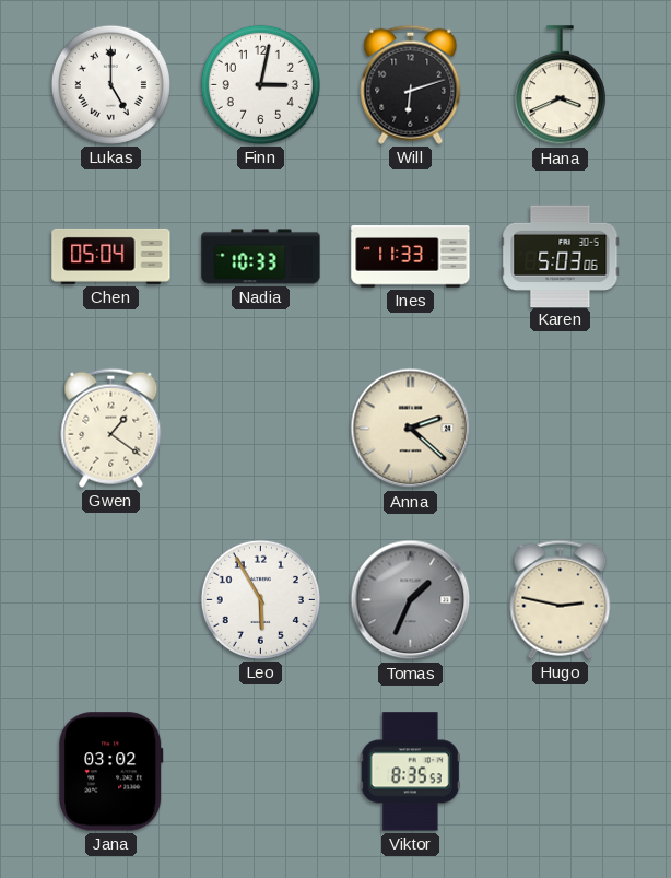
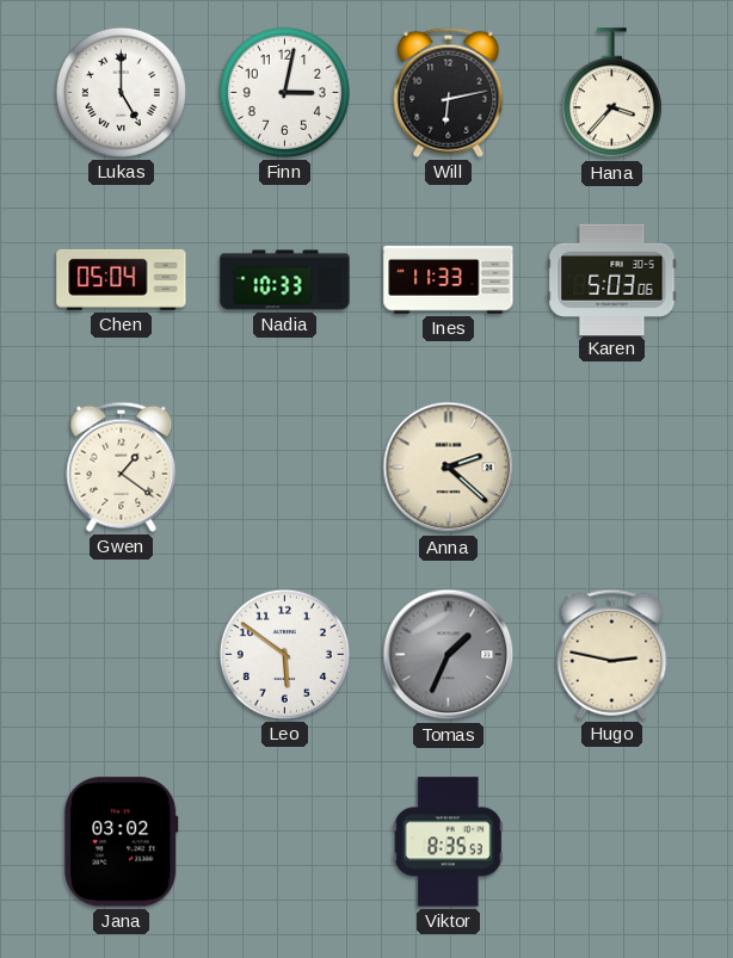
Will: 6:12 -> 6:13 (449, 92)
Hana: 3:41 -> 3:37 (611, 93)
Leo: 5:55 -> 5:51 (284, 654)
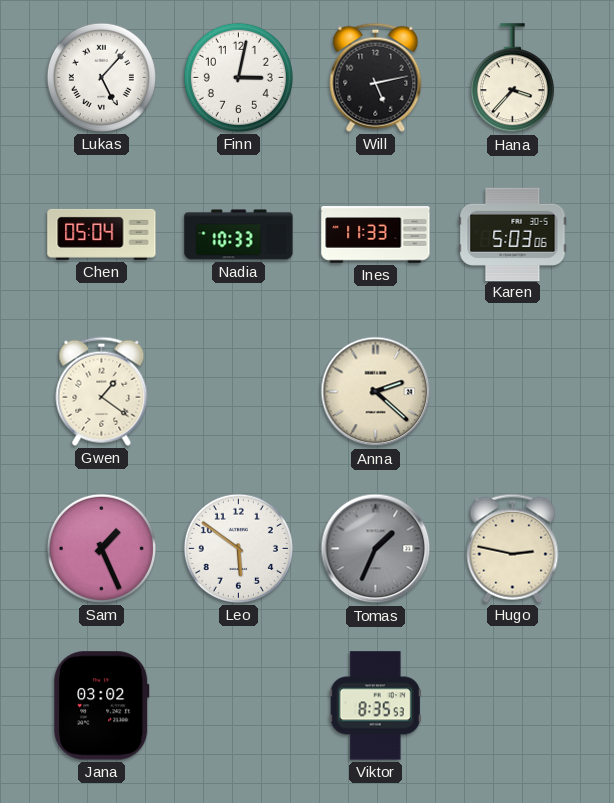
Lukas: 5:00 -> 5:07 (101, 77)
Will: 6:13 -> 5:13 (376, 77)
Sam: none -> 1:26 (101, 548)
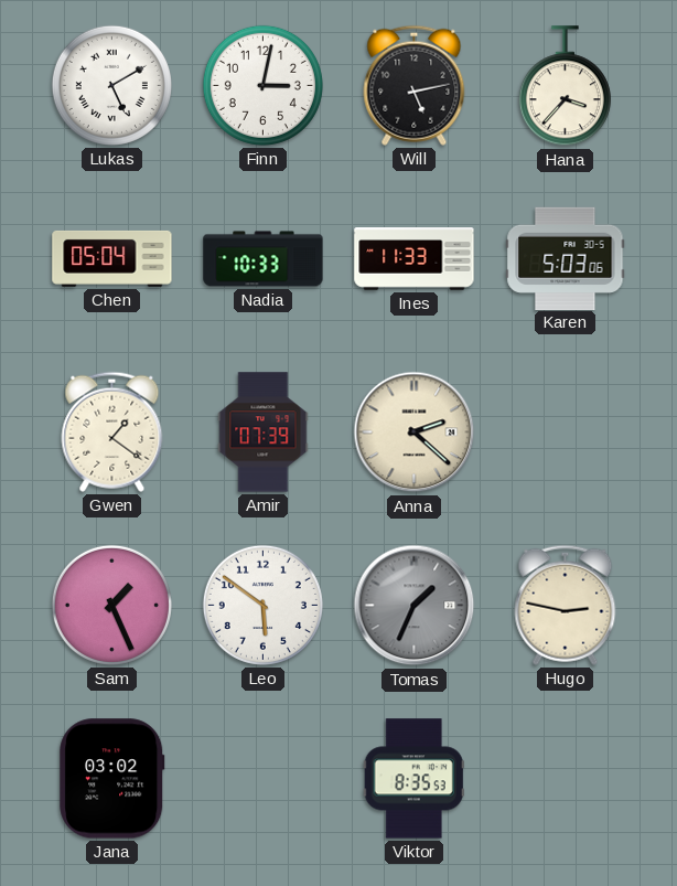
Lukas: 5:07 -> 5:10 (111, 85)
Amir: none -> 07:39 (264, 433)
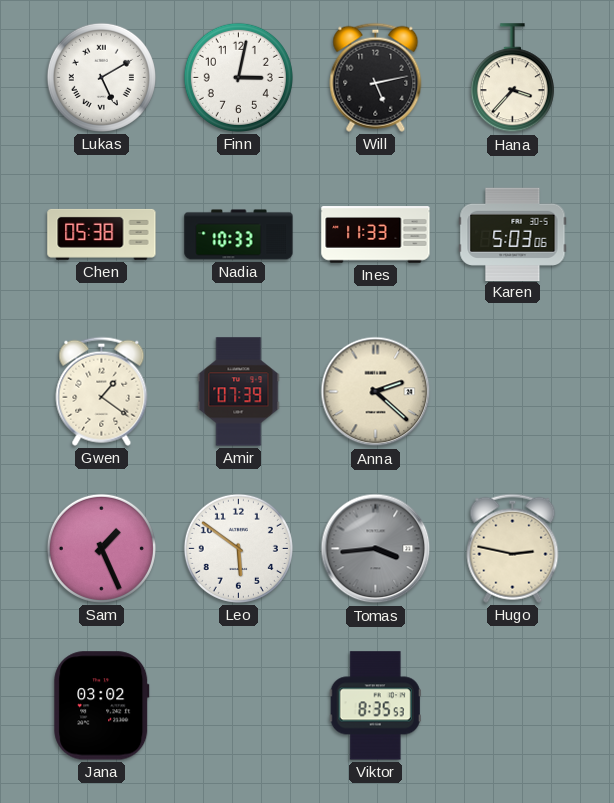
Chen: 05:04 -> 05:38 (102, 234)
Tomas: 1:34 -> 3:44 (376, 549)
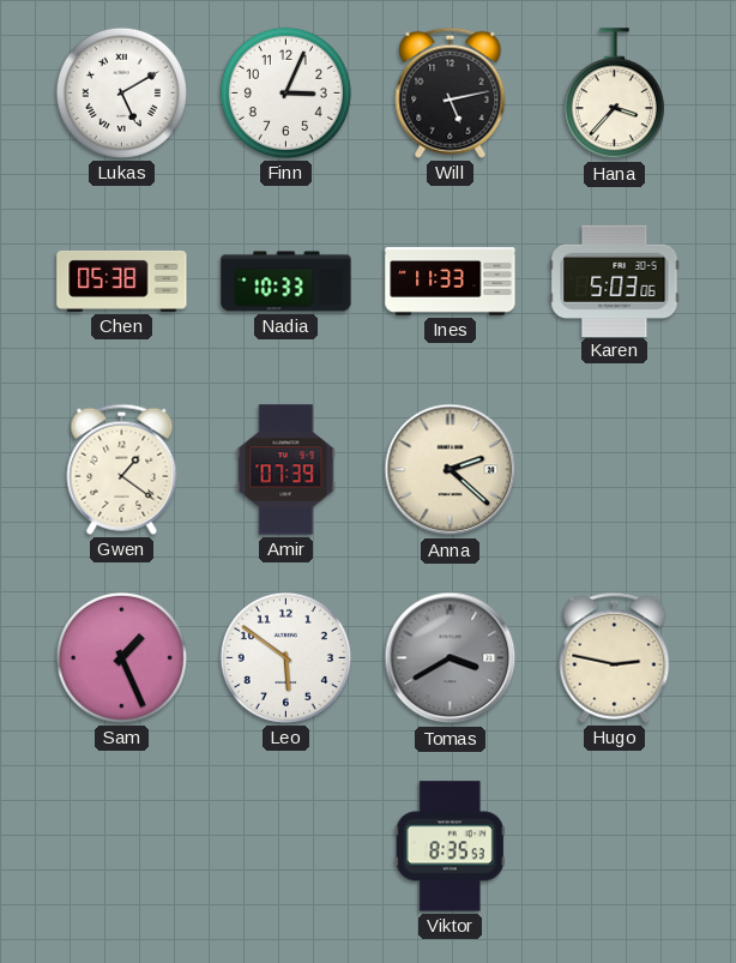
Finn: 3:02 -> 3:04 (285, 92)
Tomas: 3:44 -> 3:40 (451, 658)
Jana: 03:02 -> none (102, 706)
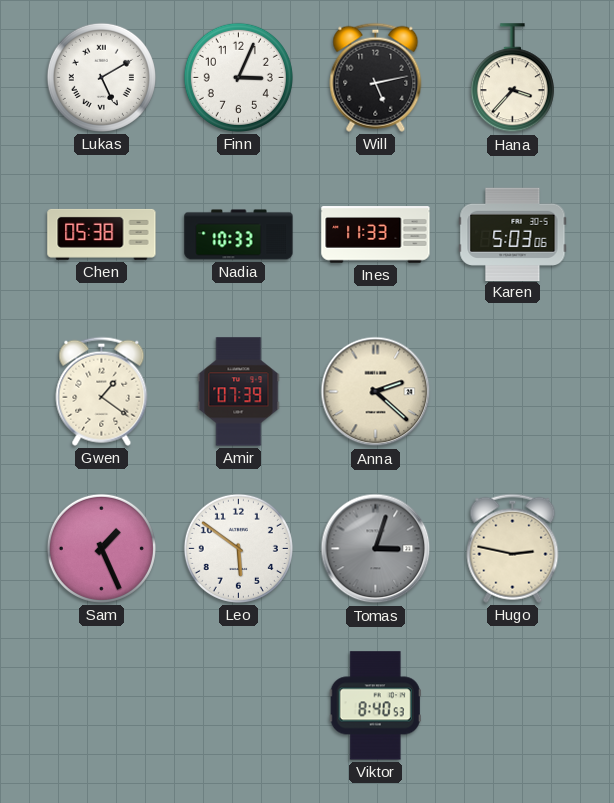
Tomas: 3:40 -> 3:03 (376, 549)
Viktor: 8:35 -> 8:40 (375, 706)
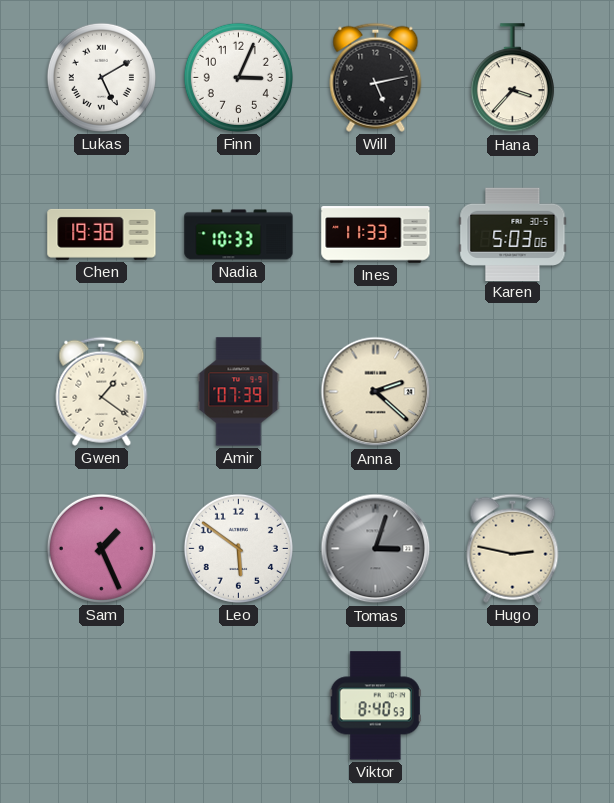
Chen: 05:38 -> 19:38 (102, 234)
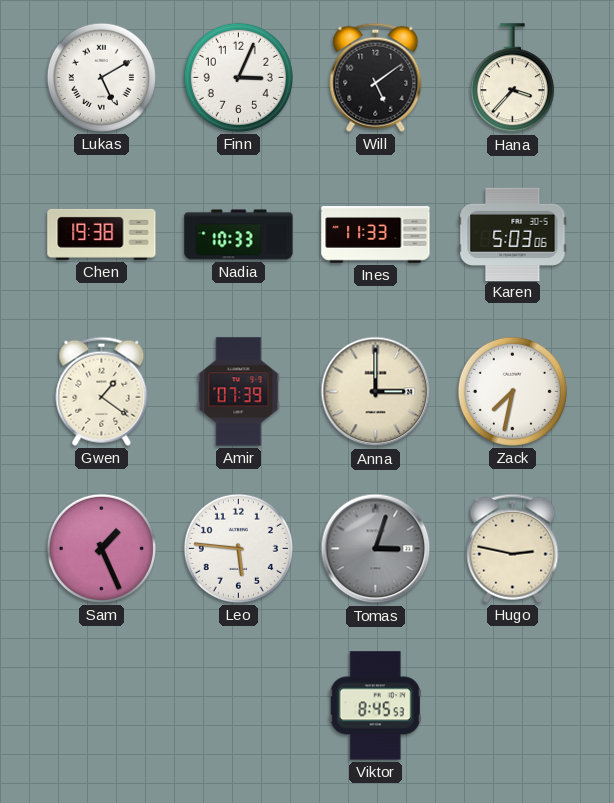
Will: 5:13 -> 5:09 (376, 77)
Anna: 2:22 -> 3:00 (376, 392)
Zack: none -> 7:32 (512, 391)
Leo: 5:51 -> 5:46 (238, 548)
Viktor: 8:40 -> 8:45 (375, 706)
